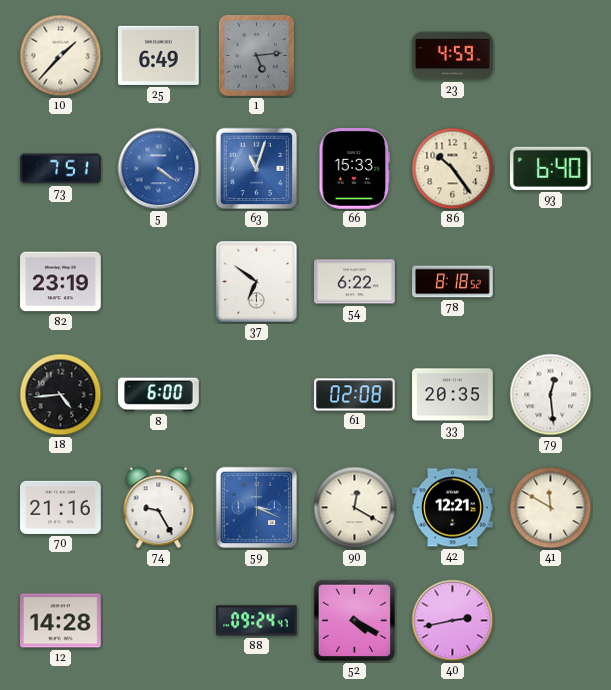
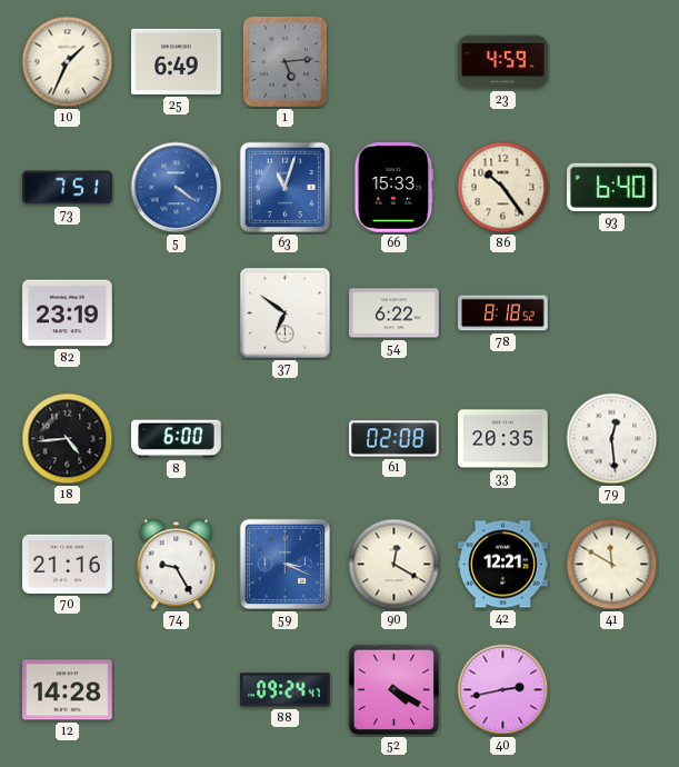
10: 1:37 -> 1:34 (68, 62)
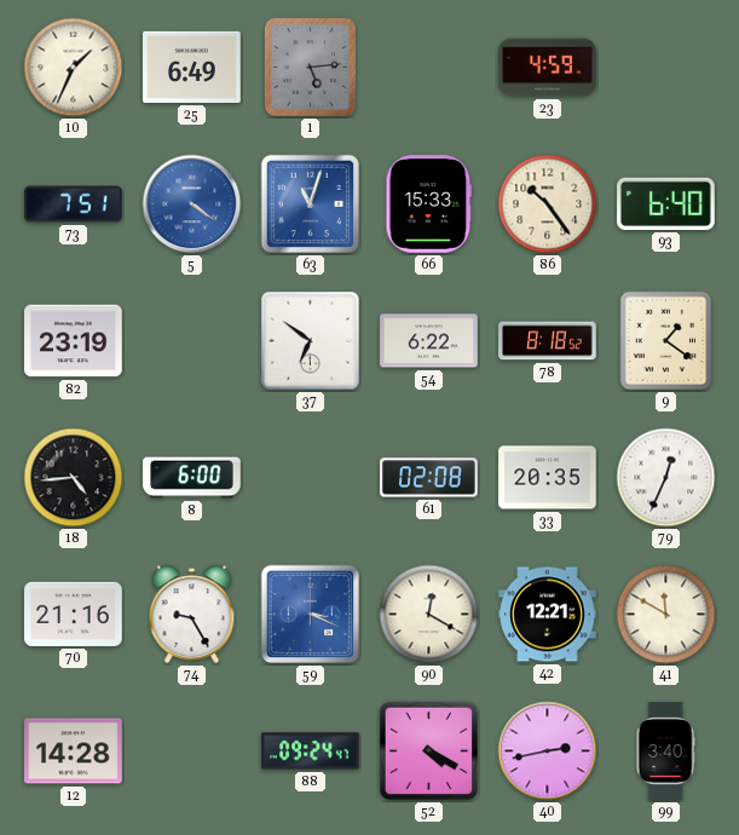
9: none -> 1:21 (666, 341)
79: 12:29 -> 12:34 (666, 478)
99: none -> 3:40 (665, 751)
